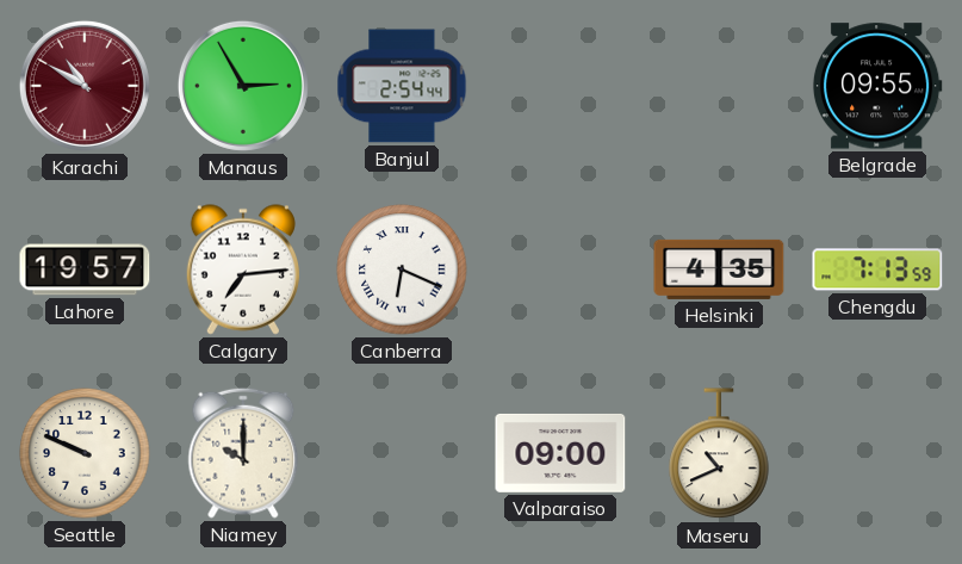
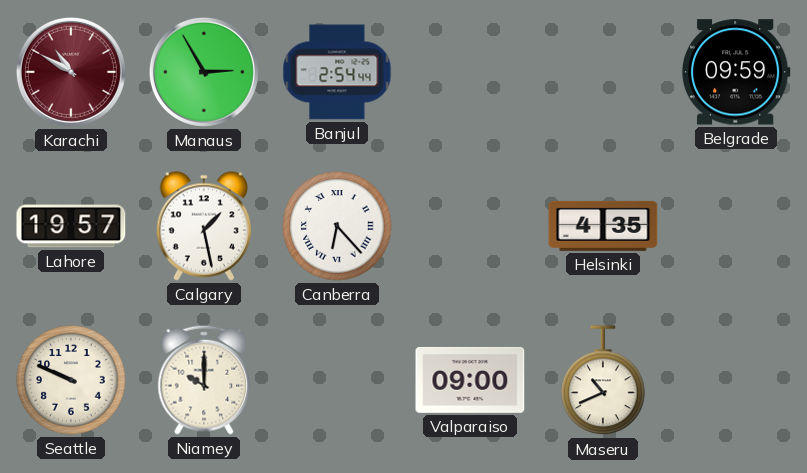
Belgrade: 09:55 -> 09:59 (736, 72)
Calgary: 7:14 -> 1:28 (203, 226)
Canberra: 6:19 -> 6:23 (337, 226)
Chengdu: 7:13 -> none (877, 269)
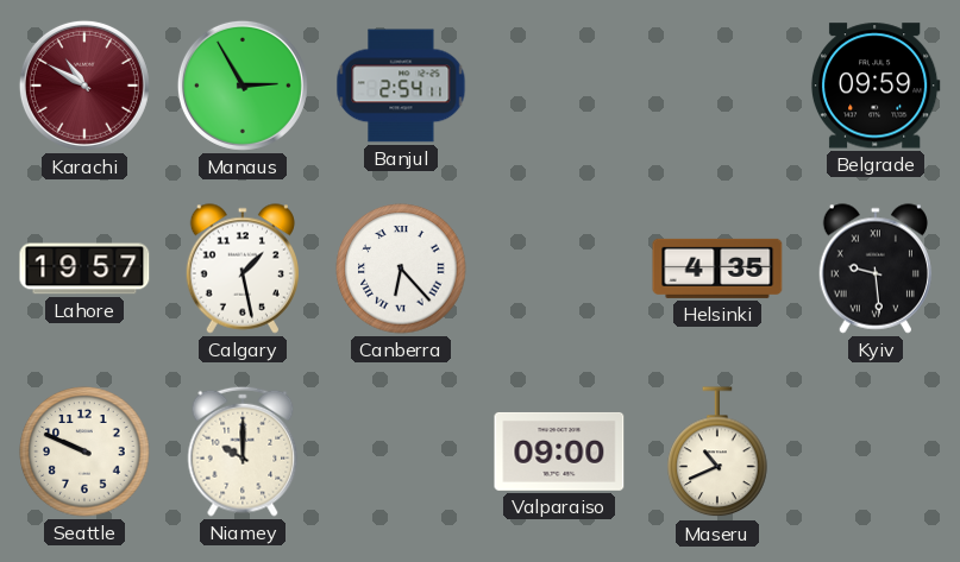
Banjul: 2:54:44 -> 2:54:11 (401, 86)
Kyiv: none -> 9:29 (874, 269)
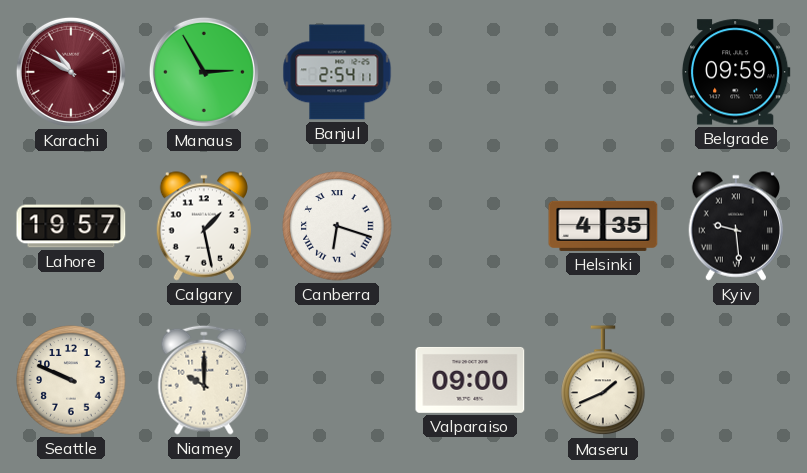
Canberra: 6:23 -> 6:18 (337, 226)
Maseru: 10:41 -> 1:41 (603, 381)
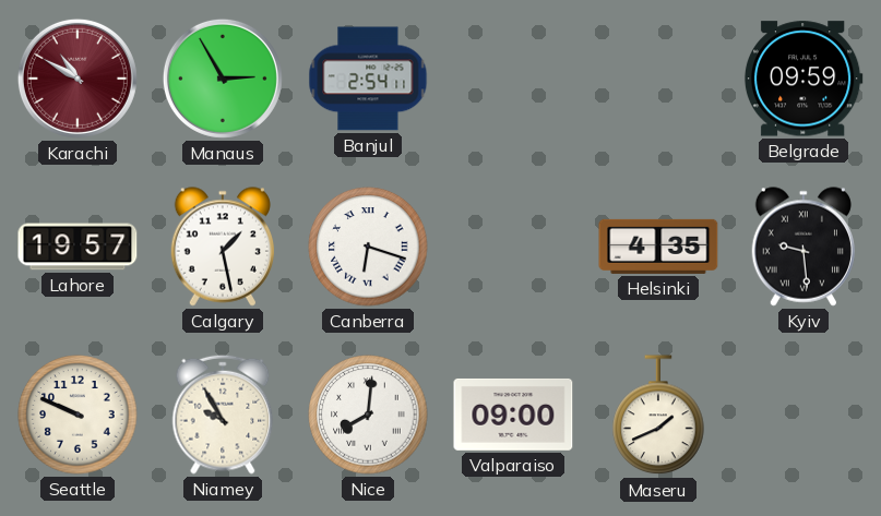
Niamey: 10:00 -> 9:55 (223, 415)
Nice: none -> 8:01 (368, 415)
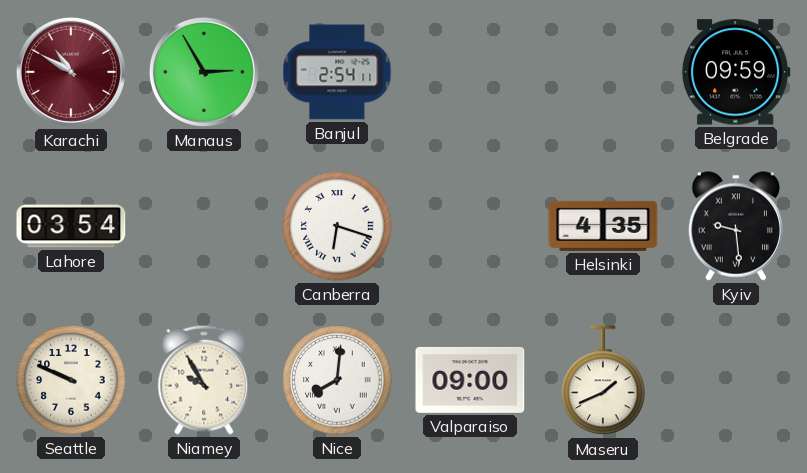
Lahore: 19:57 -> 03:54 (71, 226)
Calgary: 1:28 -> none (222, 247)
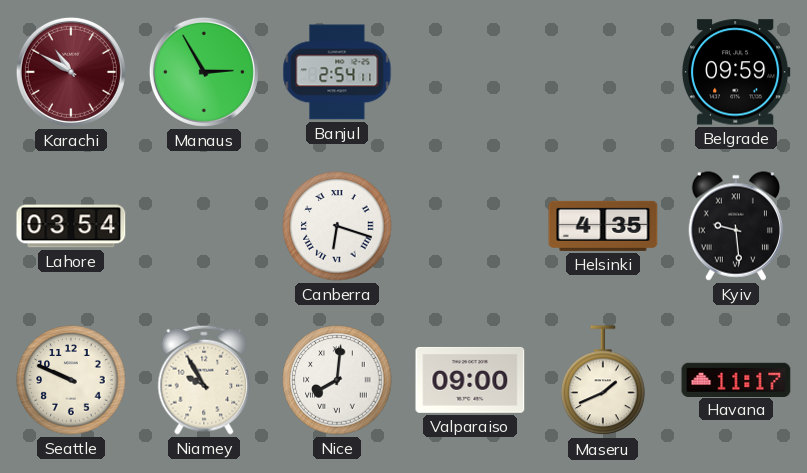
Havana: none -> 11:17 (736, 379)
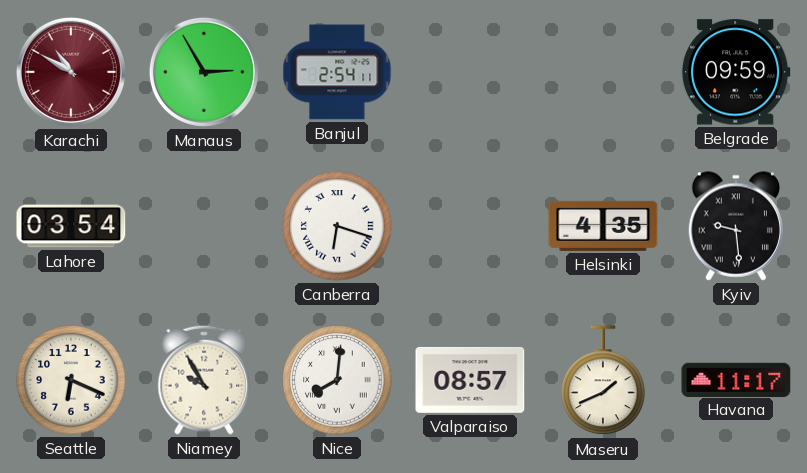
Seattle: 9:49 -> 6:19 (71, 380)
Valparaiso: 09:00 -> 08:57 (470, 380)
